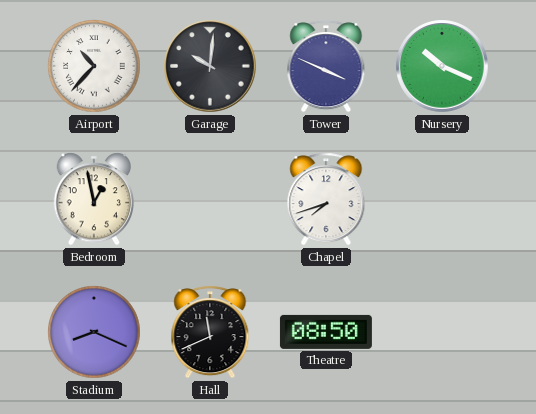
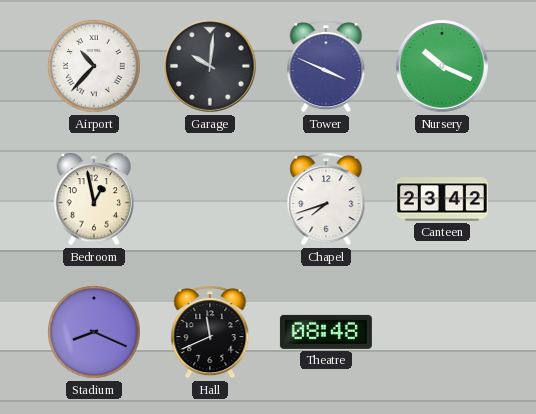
Canteen: none -> 23:42 (442, 199)
Theatre: 08:50 -> 08:48 (326, 332)
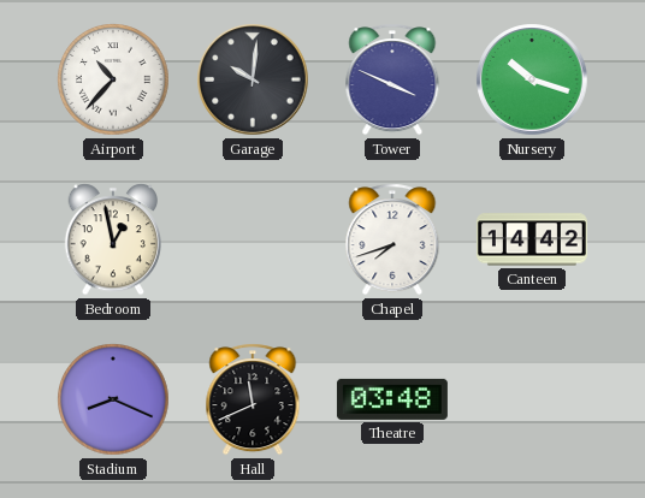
Nursery: 10:19 -> 10:18 (532, 79)
Canteen: 23:42 -> 14:42 (532, 239)
Theatre: 08:48 -> 03:48 (392, 399)
